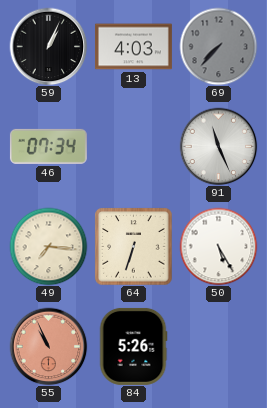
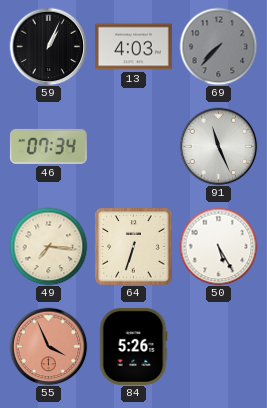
55: 10:56 -> 3:56 (48, 346)
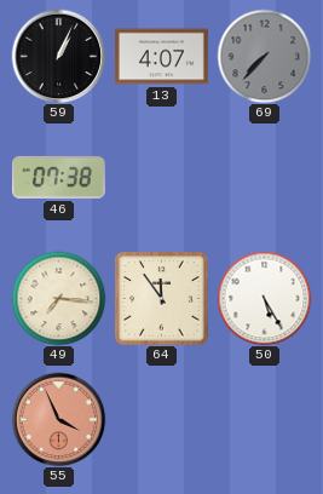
13: 4:03 -> 4:07 (161, 57)
46: 07:34 -> 07:38 (58, 177)
91: 11:26 -> none (218, 146)
64: 6:33 -> 11:54 (161, 298)
84: 5:26 -> none (133, 346)
